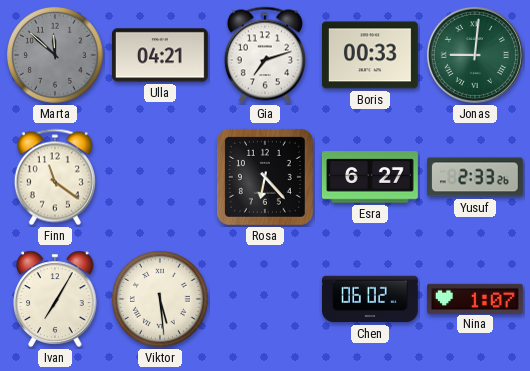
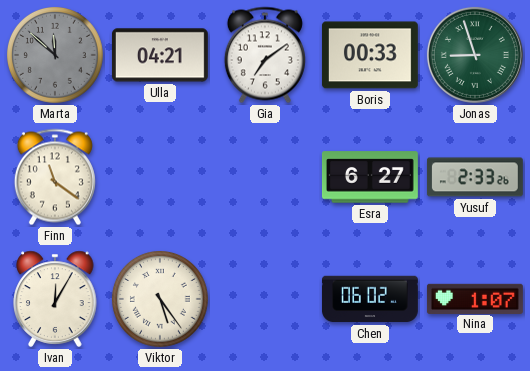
Gia: 7:12 -> 7:09 (265, 55)
Jonas: 9:01 -> 8:57 (475, 55)
Rosa: 6:23 -> none (265, 177)
Ivan: 7:05 -> 12:05 (55, 299)
Viktor: 5:29 -> 5:24 (161, 300)
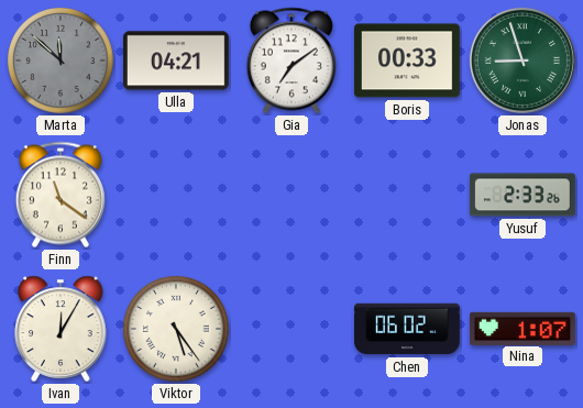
Esra: 6:27 -> none (370, 177)
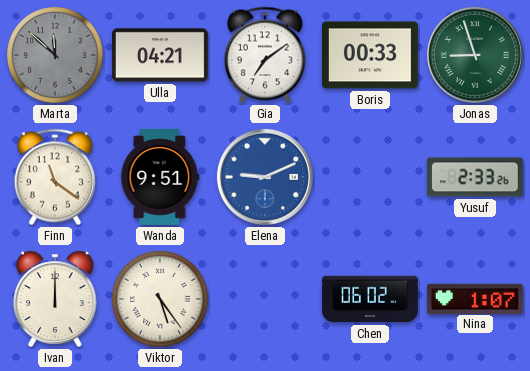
Wanda: none -> 9:51 (160, 177)
Elena: none -> 9:11 (265, 177)
Ivan: 12:05 -> 12:00 (55, 299)
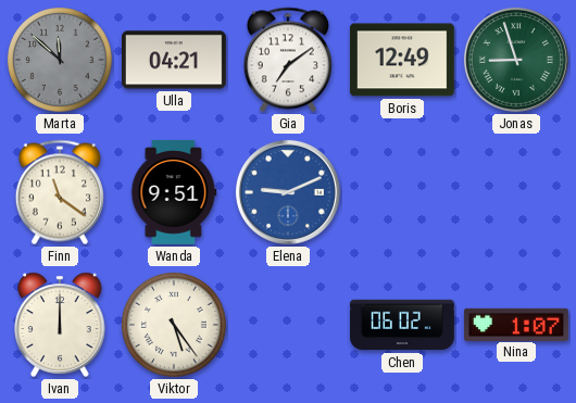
Boris: 00:33 -> 12:49 (402, 60)
Yusuf: 2:33 -> none (475, 177)
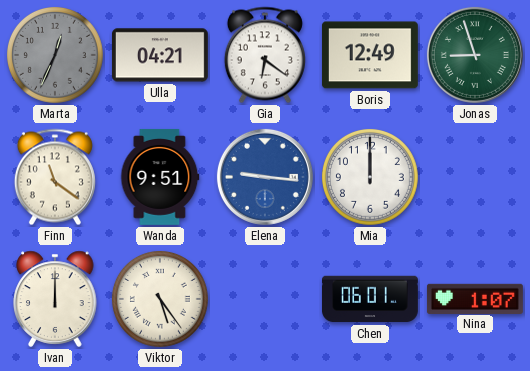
Marta: 11:52 -> 12:34 (56, 56)
Gia: 7:09 -> 6:21 (265, 55)
Elena: 9:11 -> 9:16 (265, 177)
Mia: none -> 12:00 (371, 178)
Chen: 06:02 -> 06:01 (370, 299)
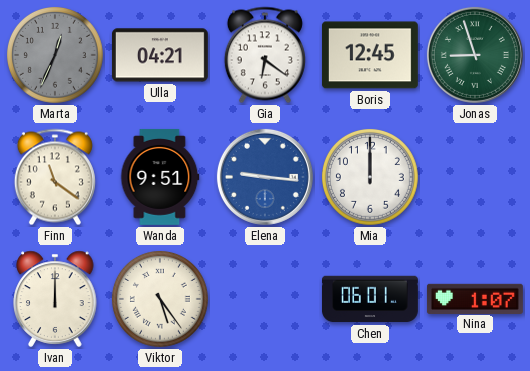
Boris: 12:49 -> 12:45 (370, 55)
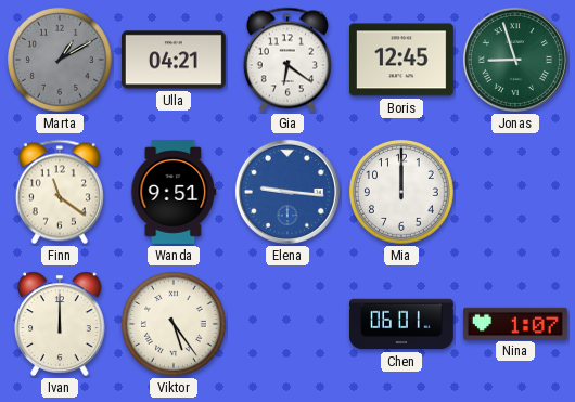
Marta: 12:34 -> 1:10 (61, 61)
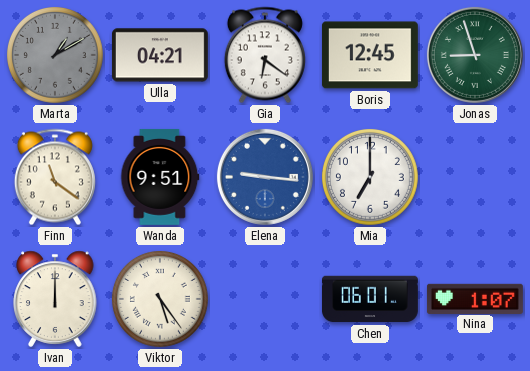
Mia: 12:00 -> 7:00 (371, 178)
